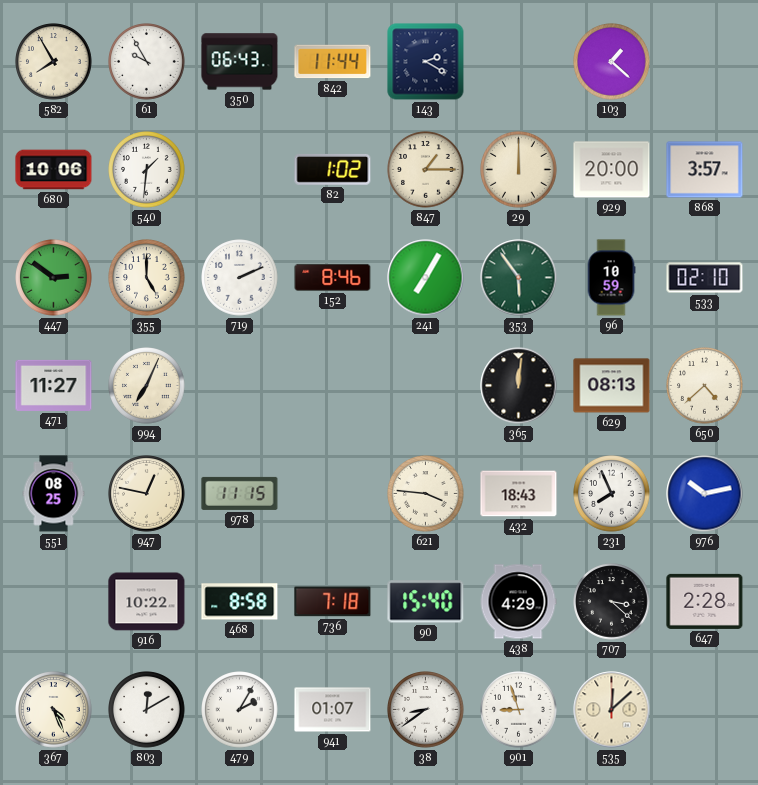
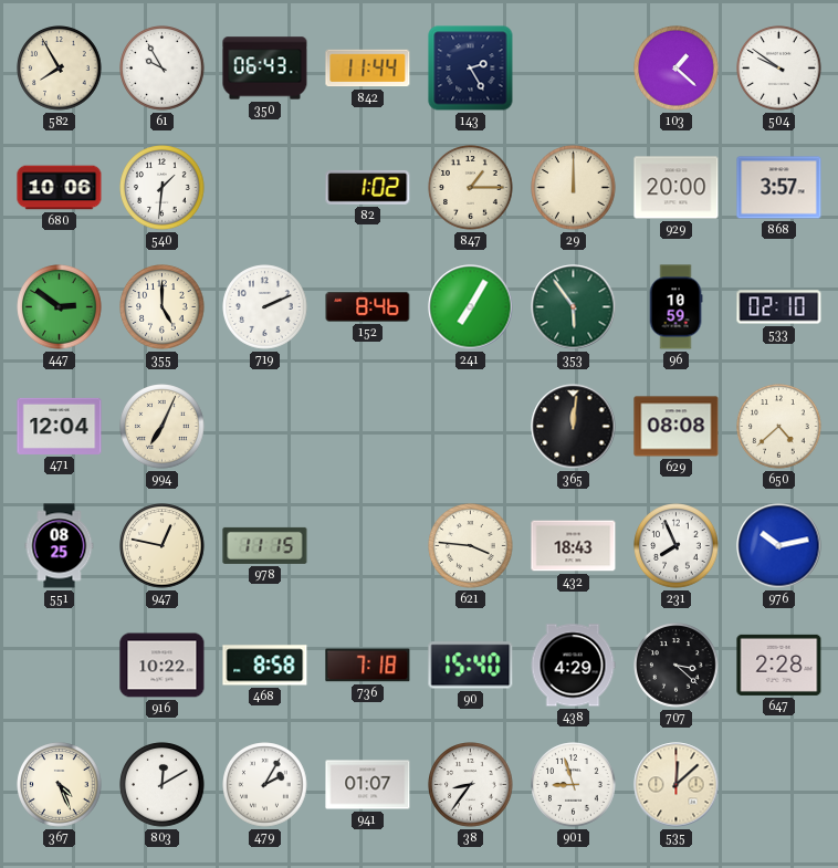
143: 2:20 -> 2:25 (471, 69)
504: none -> 9:51 (779, 69)
471: 11:27 -> 12:04 (60, 426)
629: 08:13 -> 08:08 (677, 427)
38: 8:39 -> 8:36 (471, 785)
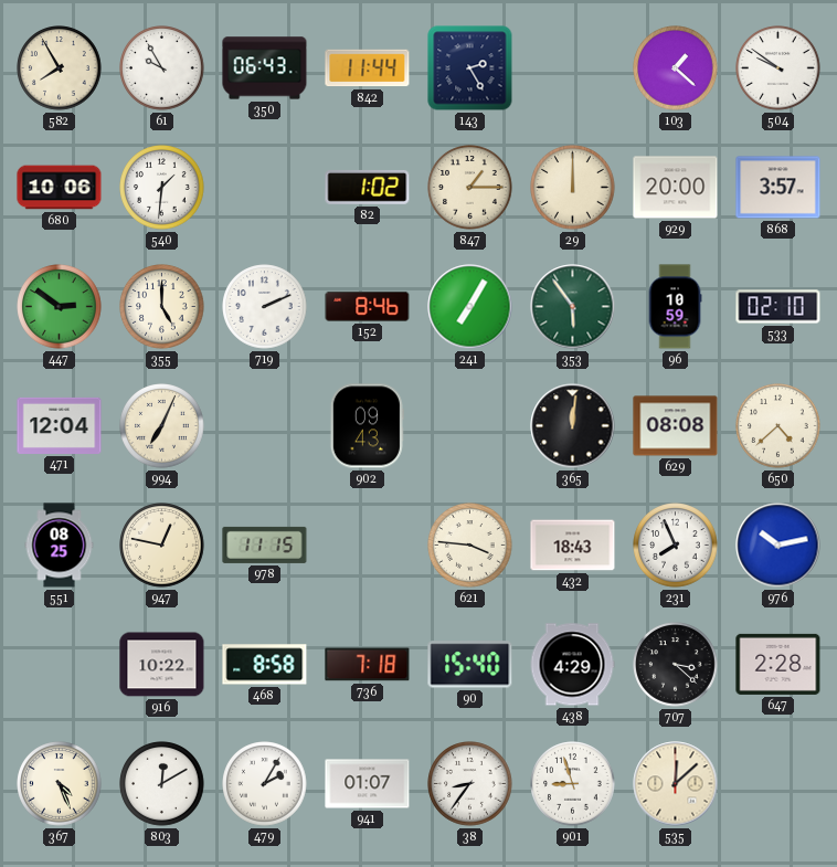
902: none -> 09:43 (367, 426)
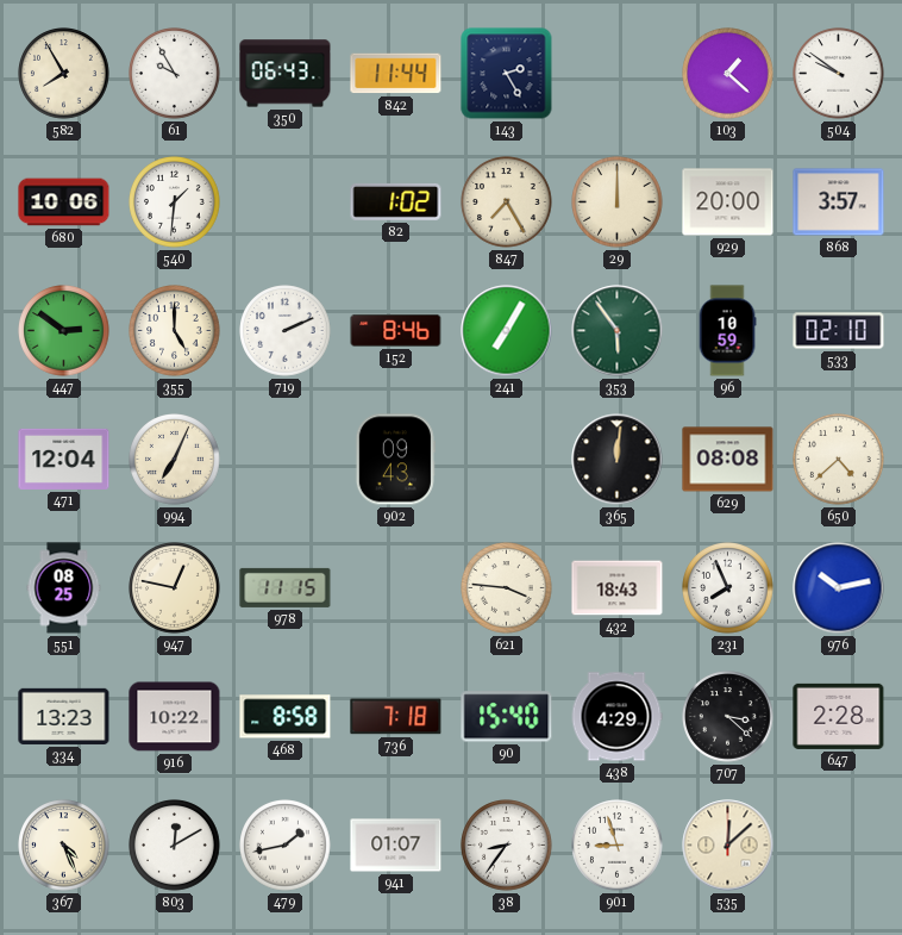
847: 1:15 -> 7:25 (507, 202)
334: none -> 13:23 (64, 716)
479: 2:05 -> 1:43 (286, 846)
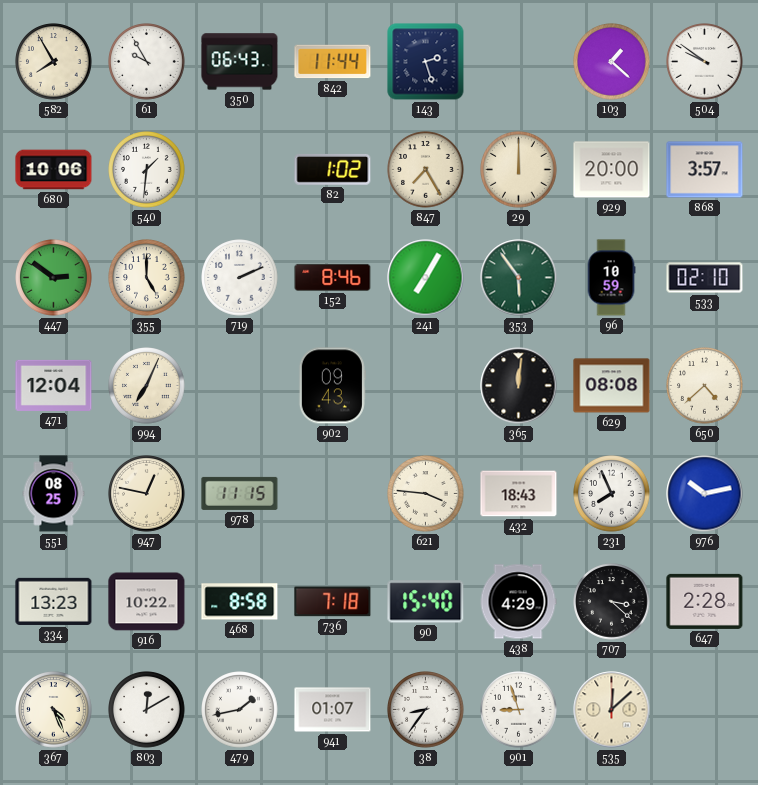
143: 2:25 -> 2:27 (426, 62)
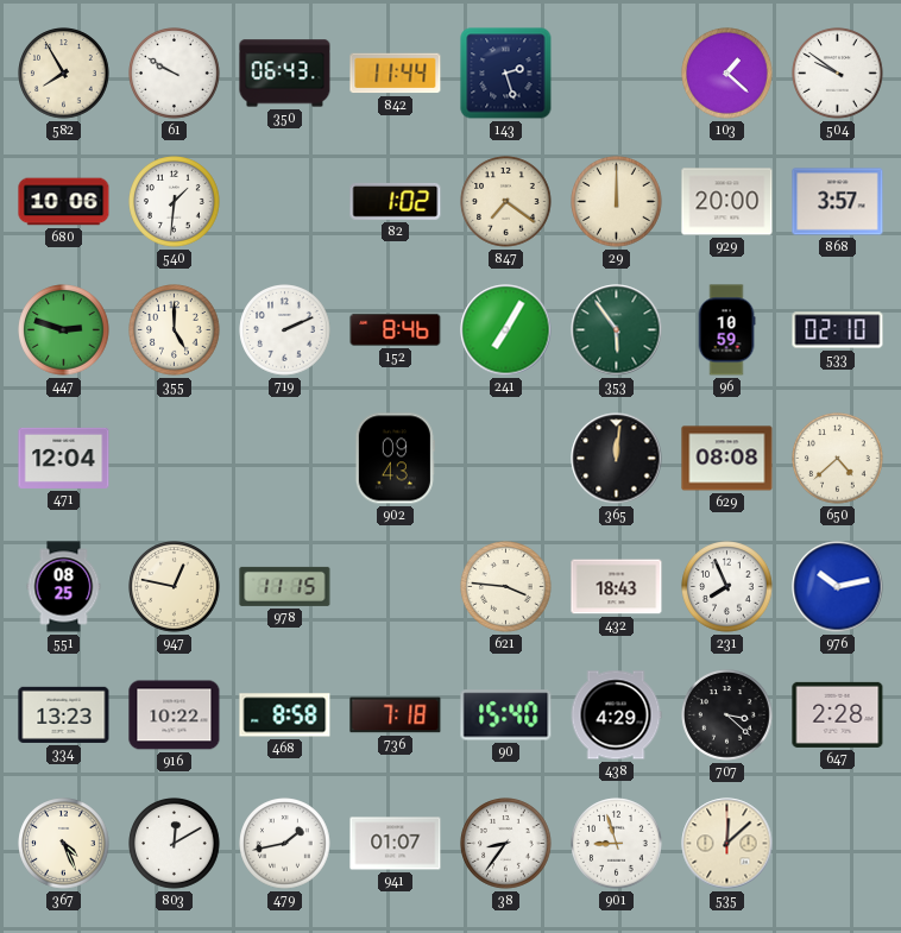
61: 9:55 -> 9:50 (175, 74)
847: 7:25 -> 7:21 (506, 202)
447: 2:51 -> 2:48 (64, 330)
994: 7:04 -> none (147, 386)
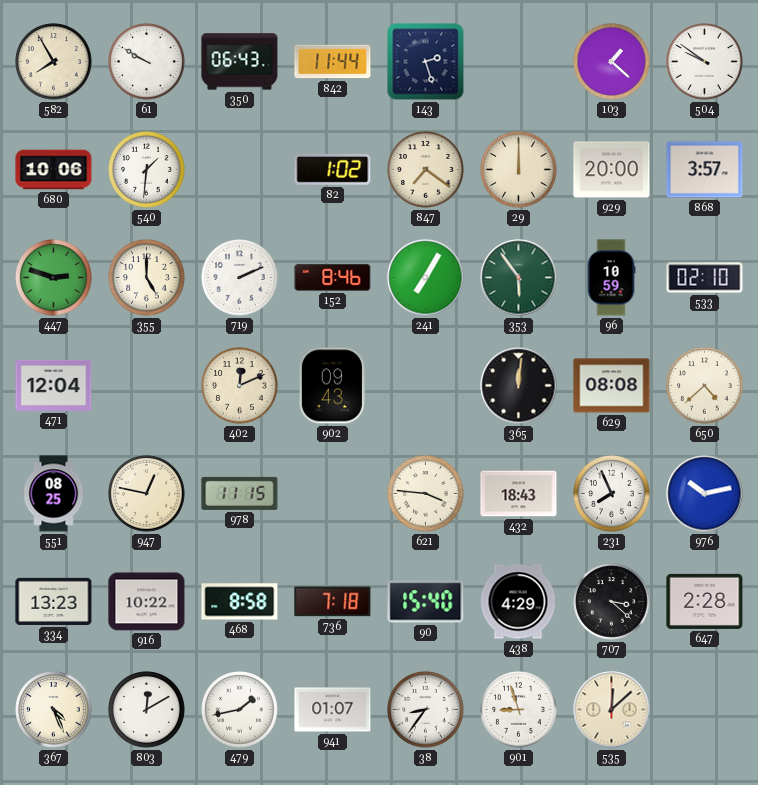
402: none -> 12:11 (240, 386)
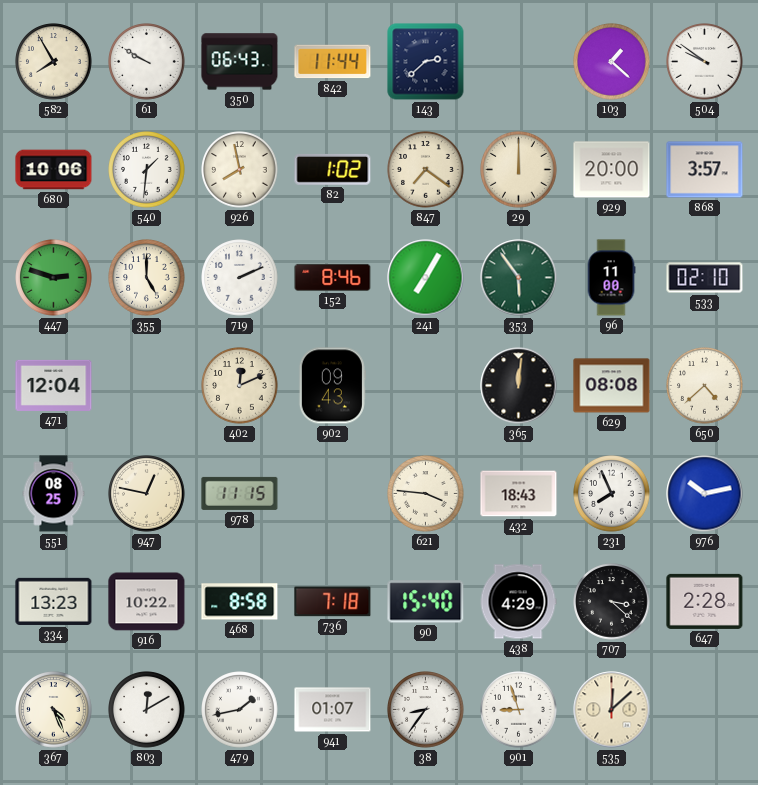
143: 2:27 -> 2:38 (426, 62)
926: none -> 7:58 (240, 170)
96: 10:59 -> 11:00 (611, 278)
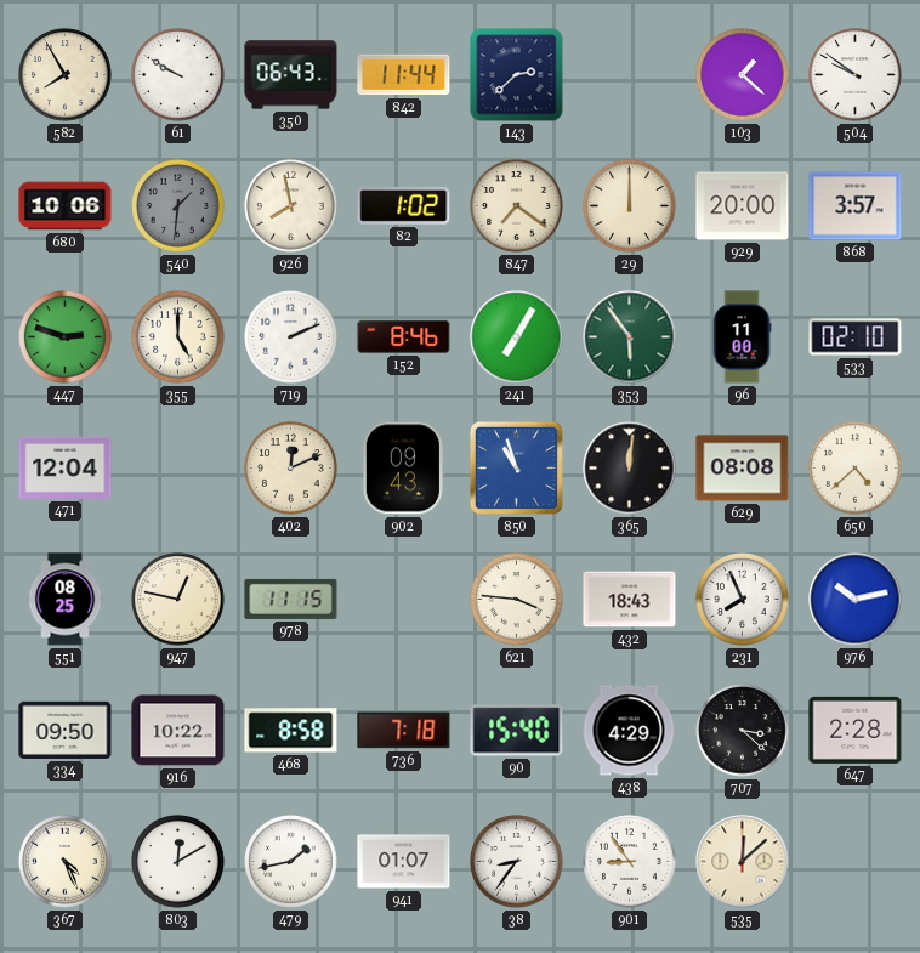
540 dial: white -> grey (178, 206)
850: none -> 10:57 (516, 467)
334: 13:23 -> 09:50 (66, 730)
901: 8:57 -> 8:54 (630, 862)
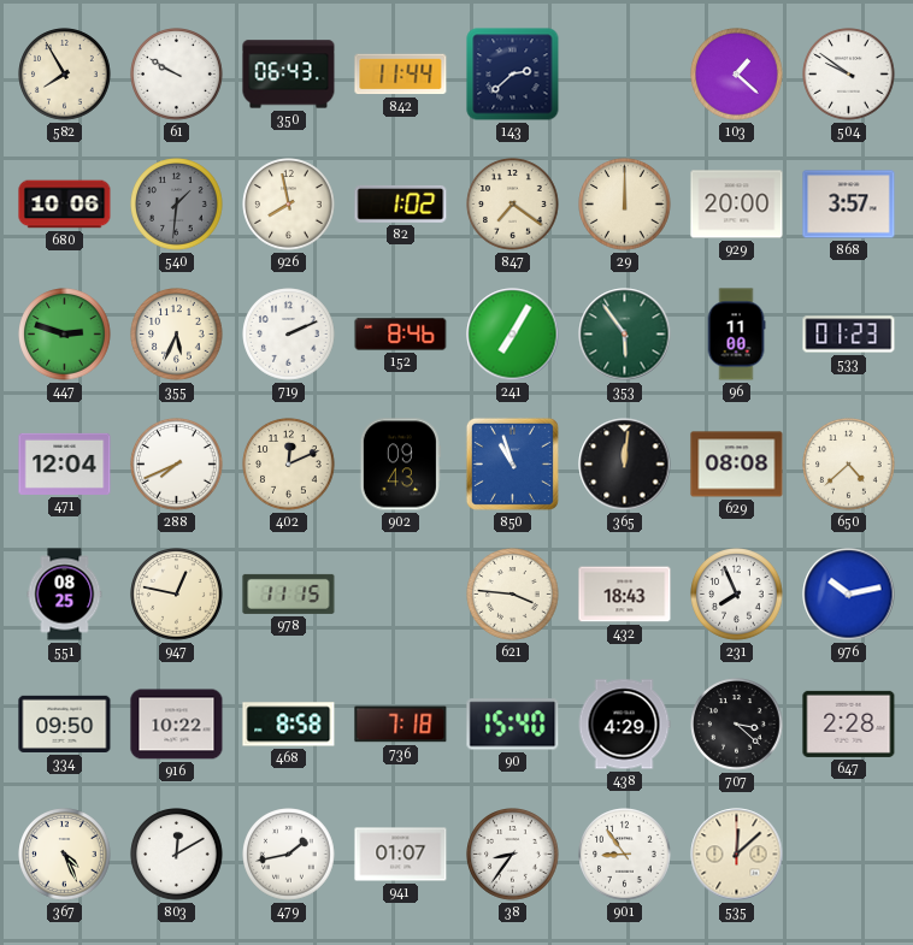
355: 5:00 -> 5:34 (177, 335)
533: 02:10 -> 01:23 (849, 335)
288: none -> 7:41 (177, 465)
